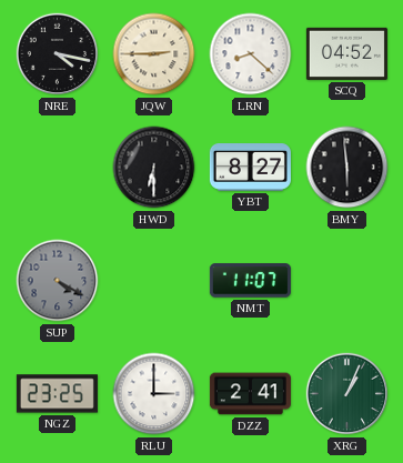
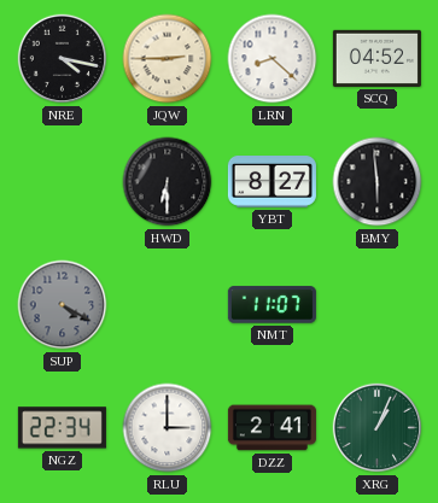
NGZ: 23:25 -> 22:34 (62, 428)
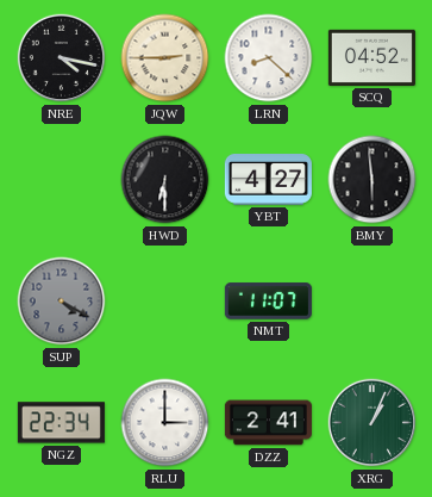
YBT: 8:27 -> 4:27 (268, 180)
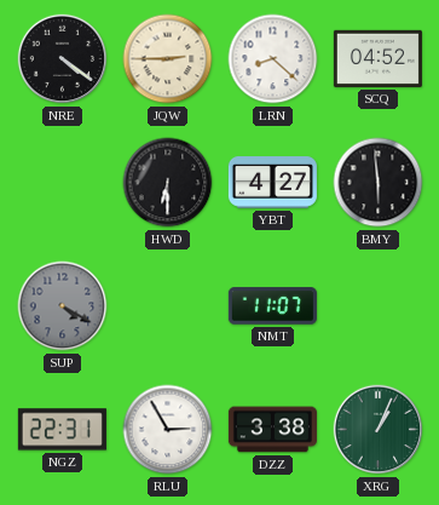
NRE: 4:17 -> 4:21 (63, 59)
NGZ: 22:34 -> 22:31 (62, 430)
RLU: 3:00 -> 2:55 (168, 430)
DZZ: 2:41 -> 3:38 (272, 430)
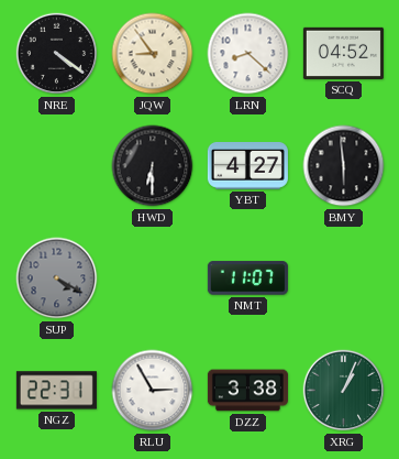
JQW: 2:45 -> 8:54 (153, 54)
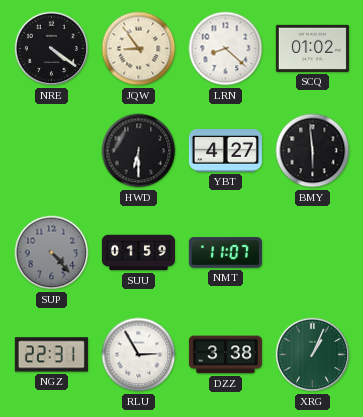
SCQ: 04:52 -> 01:02 (312, 48)
SUP: 4:20 -> 4:23 (52, 253)
SUU: none -> 01:59 (138, 253)
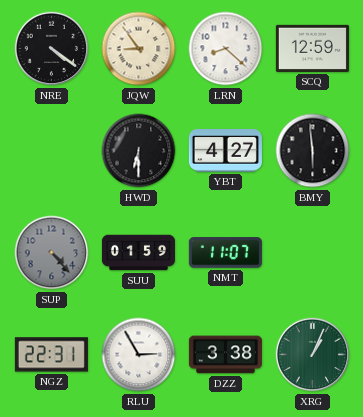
SCQ: 01:02 -> 12:59 (312, 48)
